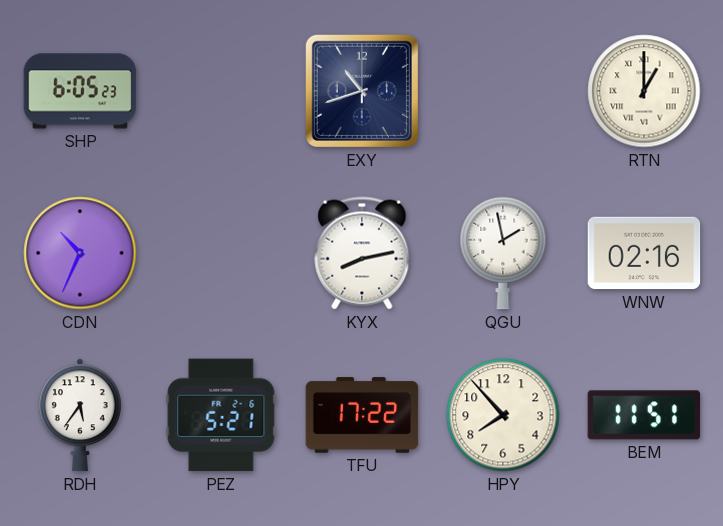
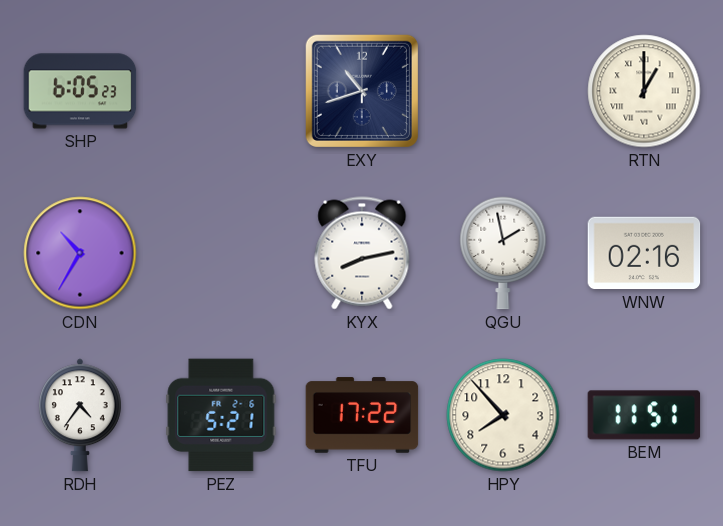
CDN: 10:34 -> 10:35 (80, 253)
RDH: 5:36 -> 4:36 (81, 415)
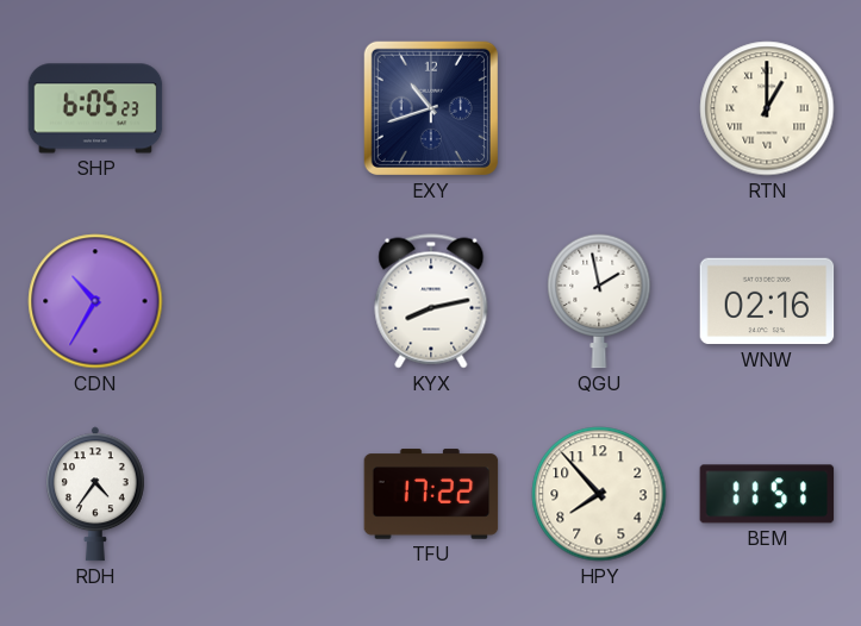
PEZ: 5:21 -> none (221, 415)
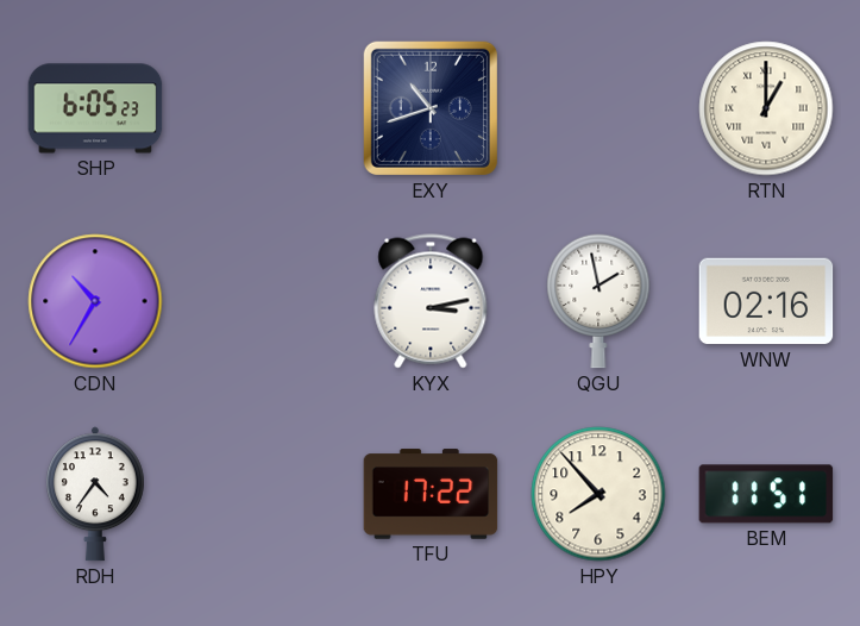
KYX: 8:13 -> 3:13 (431, 301)
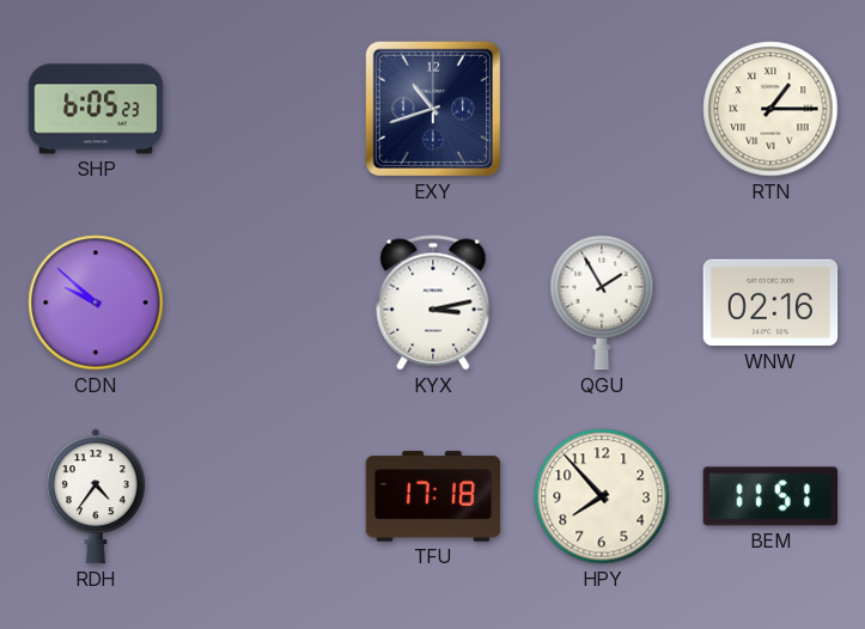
RTN: 1:00 -> 1:15 (770, 109)
CDN: 10:35 -> 9:52 (96, 303)
QGU: 1:58 -> 1:55 (602, 303)
TFU: 17:22 -> 17:18 (433, 496)
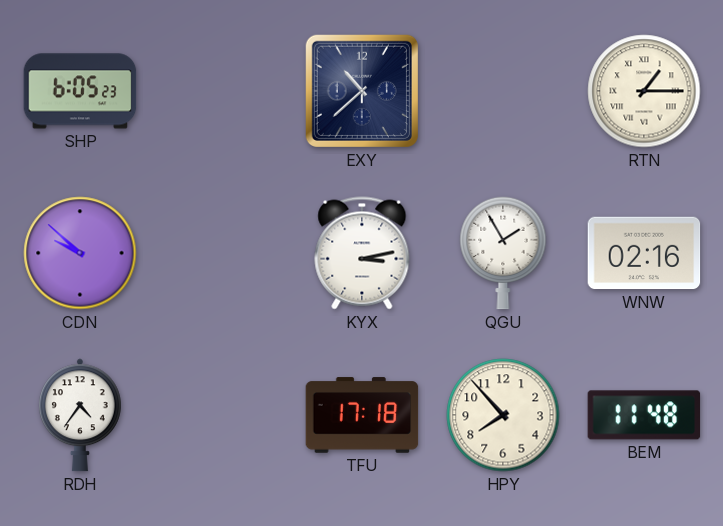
EXY: 10:42 -> 10:38 (362, 91)
BEM: 11:51 -> 11:48 (644, 415)
